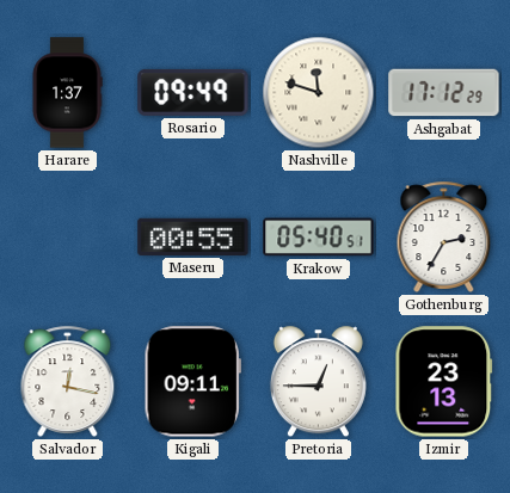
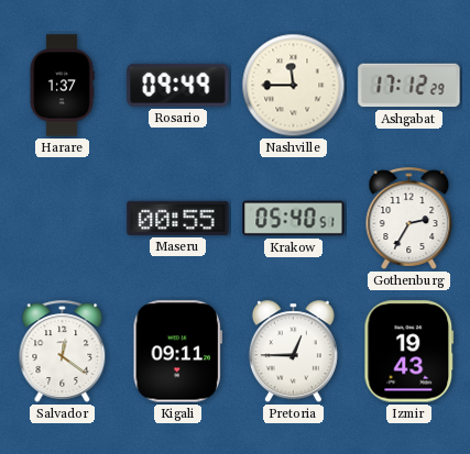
Nashville: 11:48 -> 11:45 (294, 86)
Salvador: 12:17 -> 12:21 (63, 351)
Izmir: 23:13 -> 19:43 (409, 352)
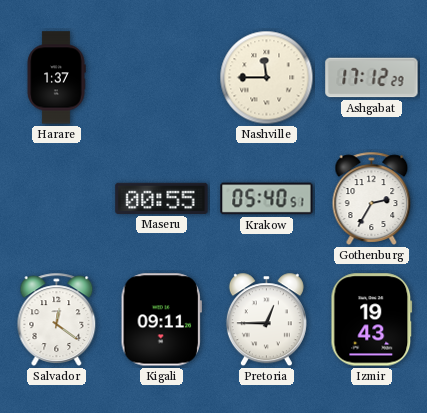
Rosario: 09:49 -> none (178, 85)
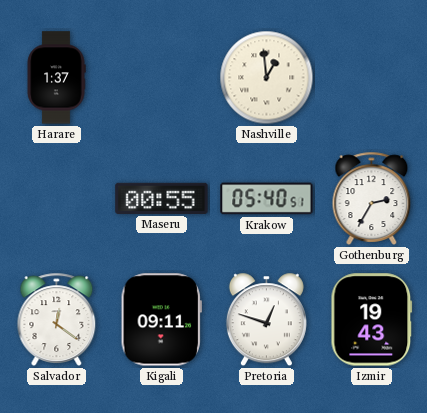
Nashville: 11:45 -> 12:59 (267, 78)
Ashgabat: 17:12 -> none (372, 78)
Pretoria: 12:45 -> 12:48 (266, 320)
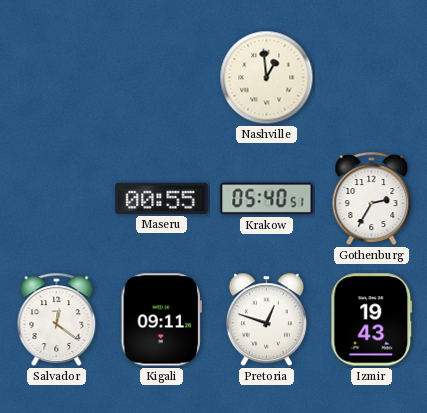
Harare: 1:37 -> none (56, 78)
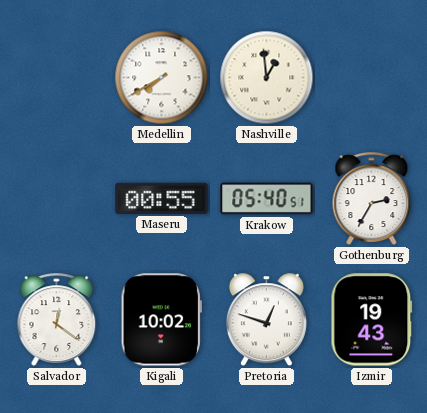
Medellin: none -> 7:40 (162, 78)
Kigali: 09:11 -> 10:02 (161, 320)
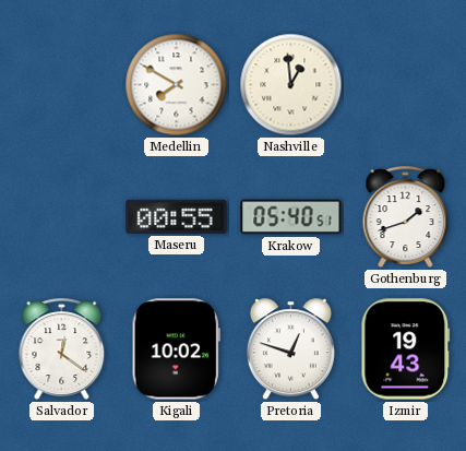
Medellin: 7:40 -> 7:50 (177, 85)
Gothenburg: 2:35 -> 1:42 (406, 216)
